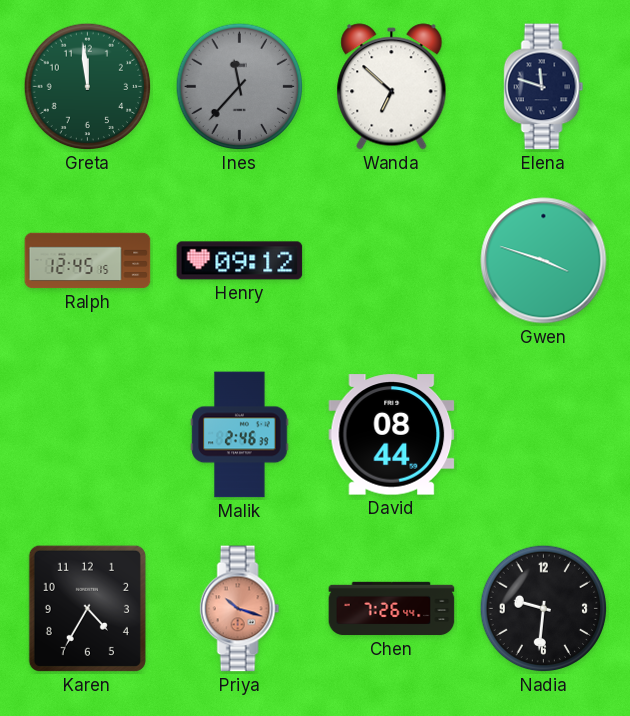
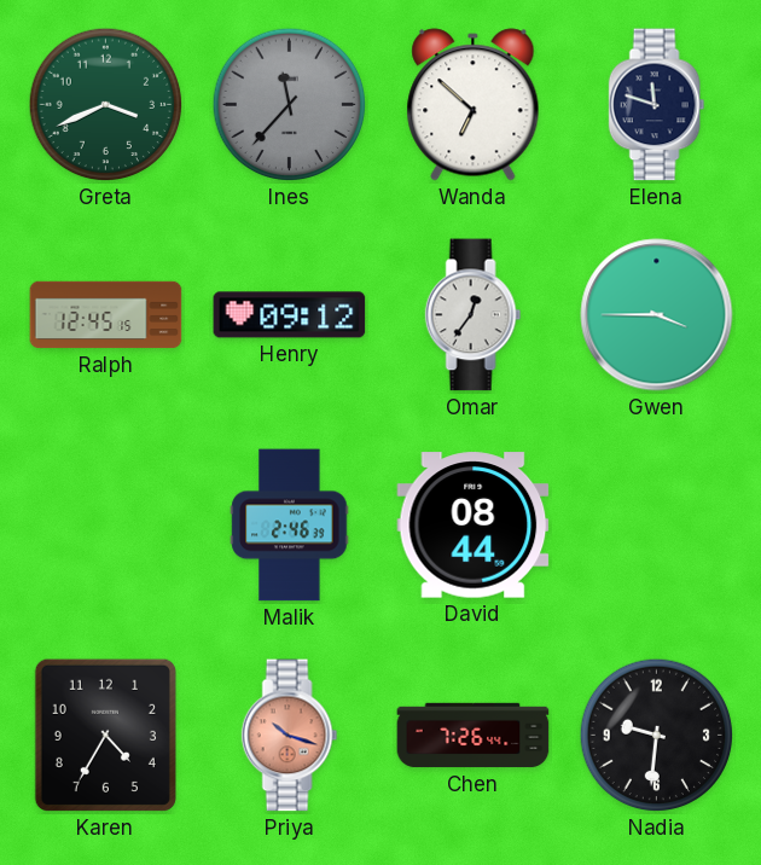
Greta: 11:59 -> 3:41 (106, 105)
Omar: none -> 12:36 (474, 315)
Gwen: 3:48 -> 3:45 (657, 315)
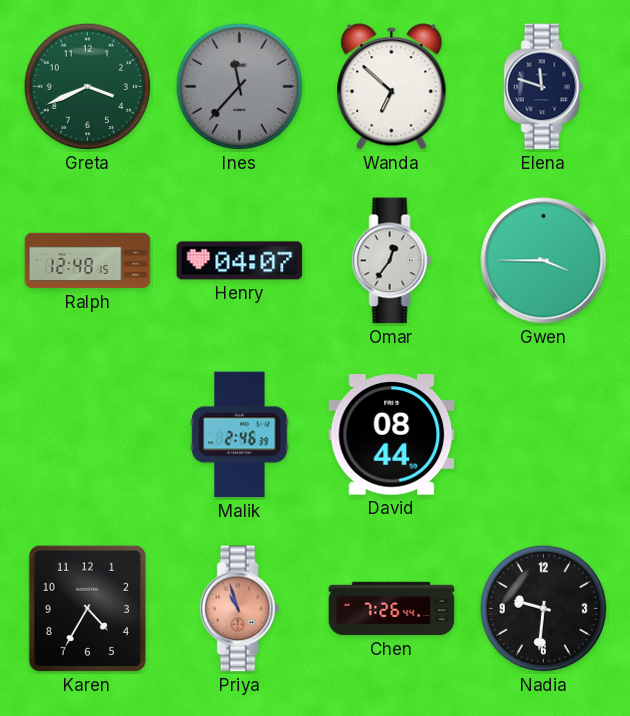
Ralph: 12:45 -> 12:48 (88, 261)
Henry: 09:12 -> 04:07 (240, 261)
Priya: 10:18 -> 10:57 (240, 609)
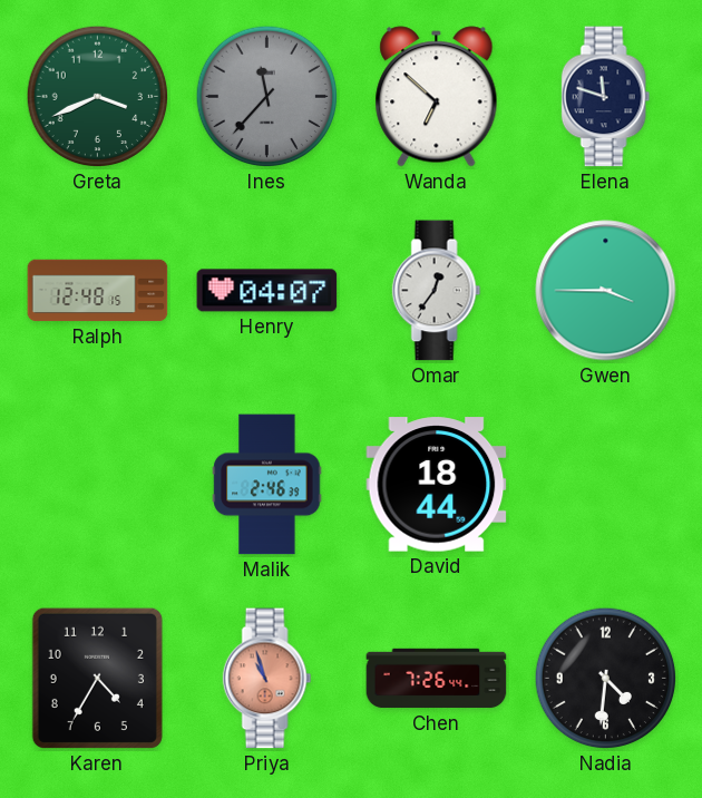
David: 08:44 -> 18:44 (437, 485)
Nadia: 9:31 -> 4:31 (606, 679)
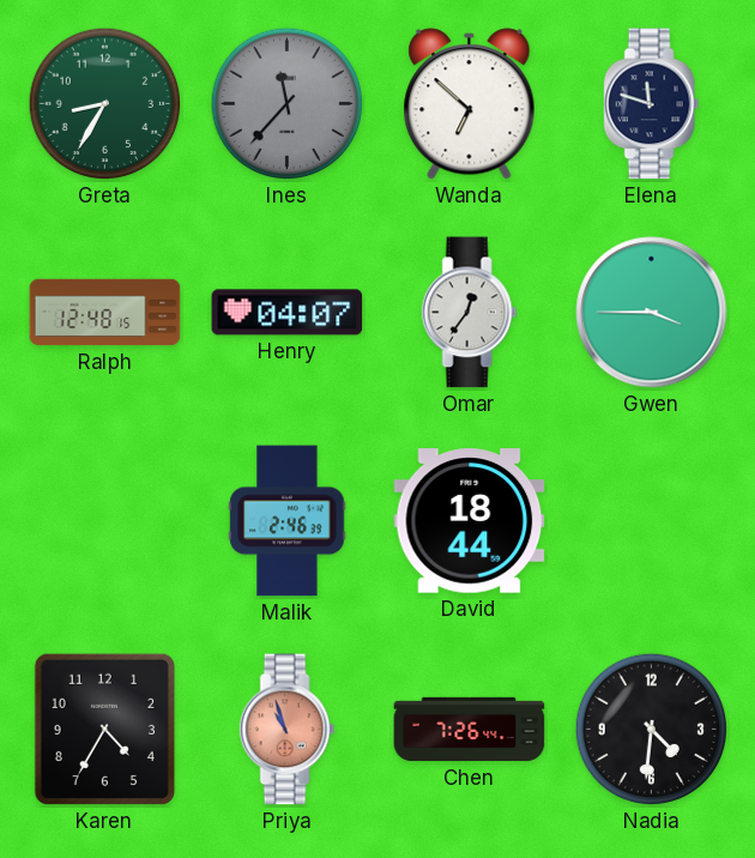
Greta: 3:41 -> 8:35 (105, 104)
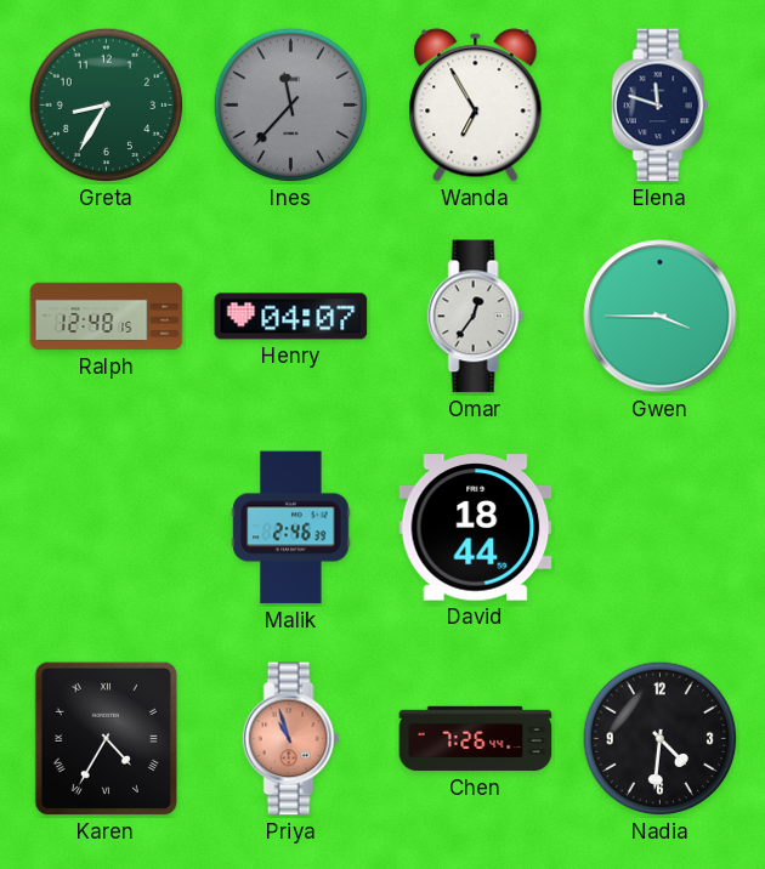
Wanda: 6:52 -> 6:55 (476, 106)
Karen numerals: Arabic -> Roman (106, 738)
